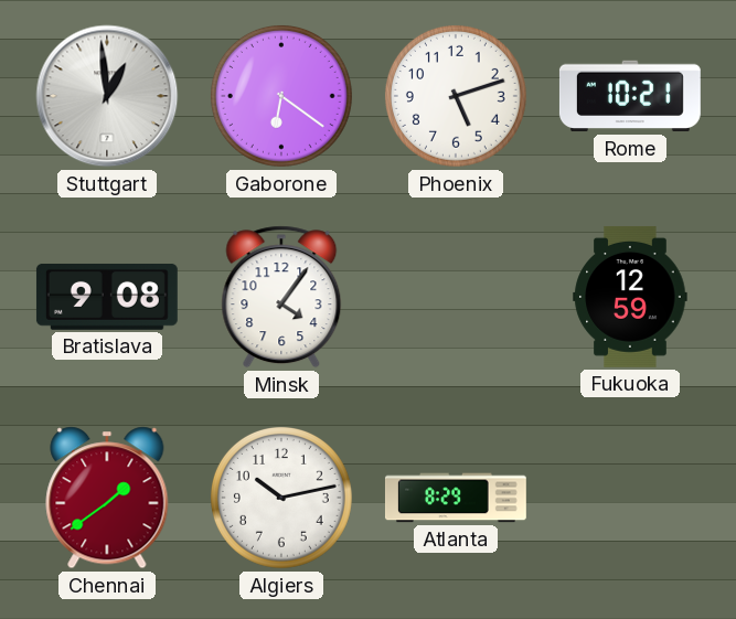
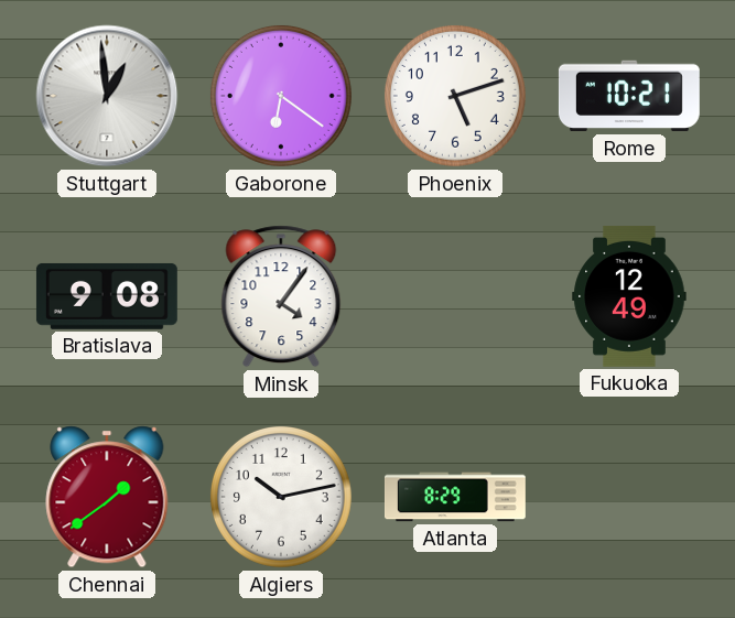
Fukuoka: 12:59 -> 12:49 (629, 296)
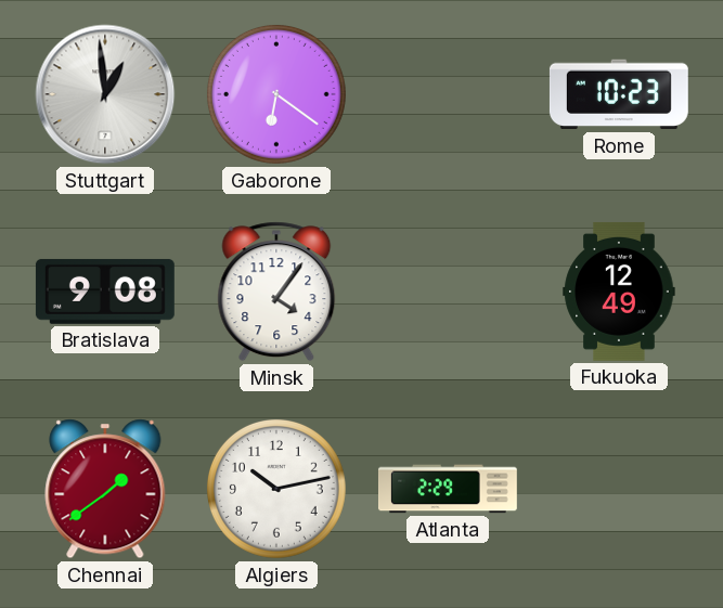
Phoenix: 5:12 -> none (455, 96)
Rome: 10:21 -> 10:23 (619, 94)
Atlanta: 8:29 -> 2:29 (448, 489)
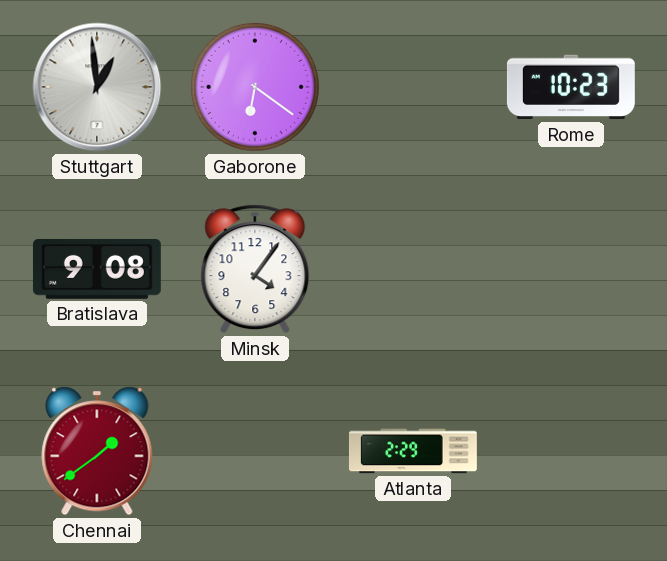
Fukuoka: 12:49 -> none (619, 292)
Algiers: 10:13 -> none (276, 489)
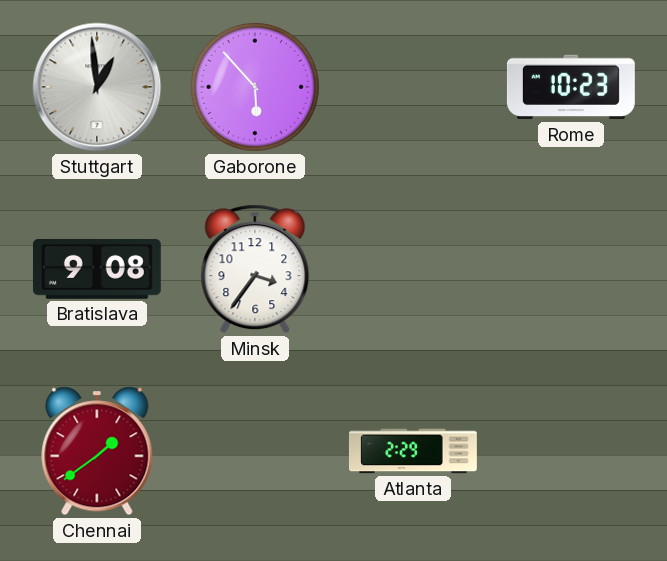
Gaborone: 6:21 -> 5:53 (255, 87)
Minsk: 4:06 -> 3:36 (255, 269)
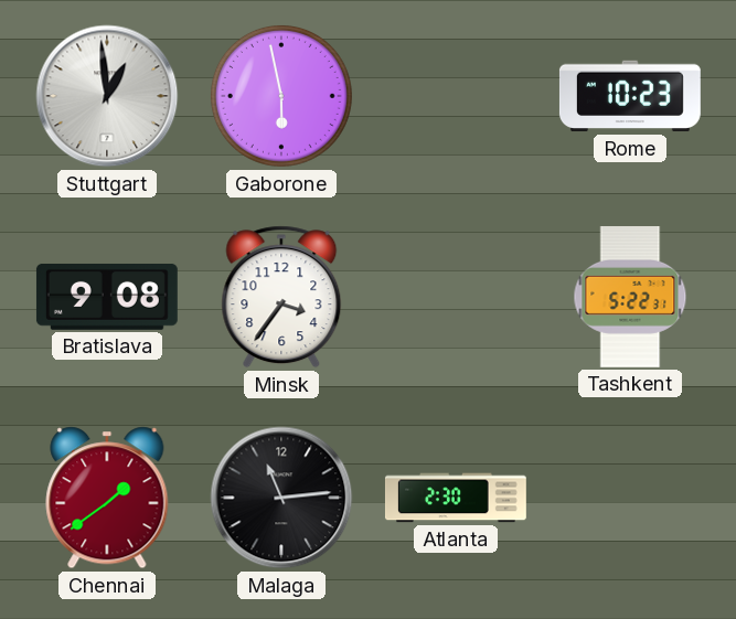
Gaborone: 5:53 -> 5:58 (281, 96)
Tashkent: none -> 5:22 (630, 297)
Malaga: none -> 11:14 (281, 498)
Atlanta: 2:29 -> 2:30 (456, 498)
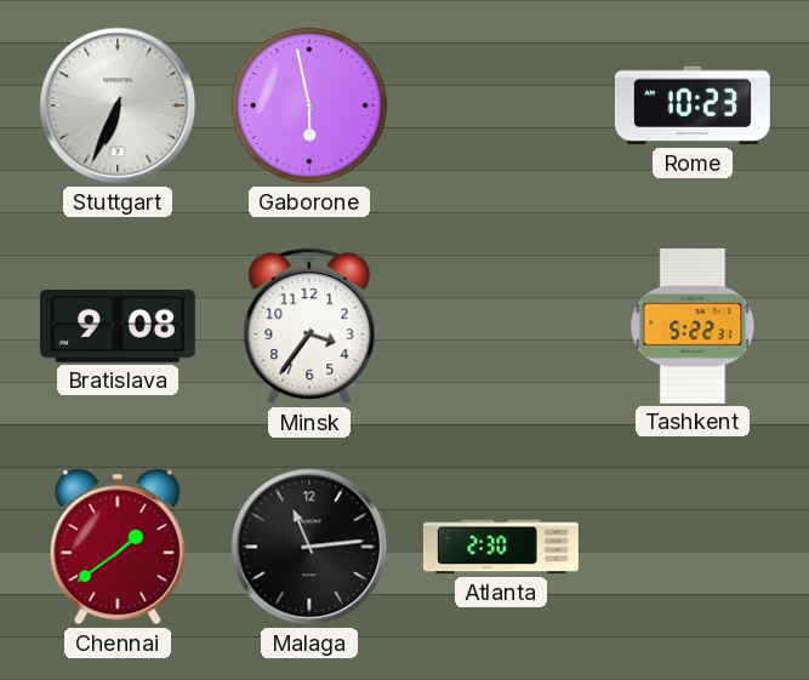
Stuttgart: 12:59 -> 6:34 (118, 105)
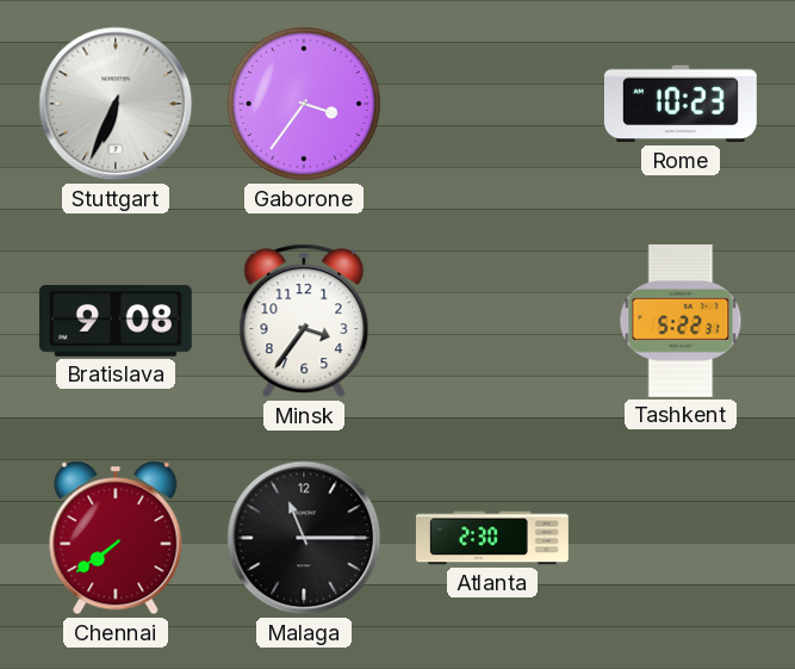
Gaborone: 5:58 -> 3:36 (304, 104)
Chennai: 1:39 -> 7:39 (116, 538)
Malaga: 11:14 -> 11:15 (304, 538)
